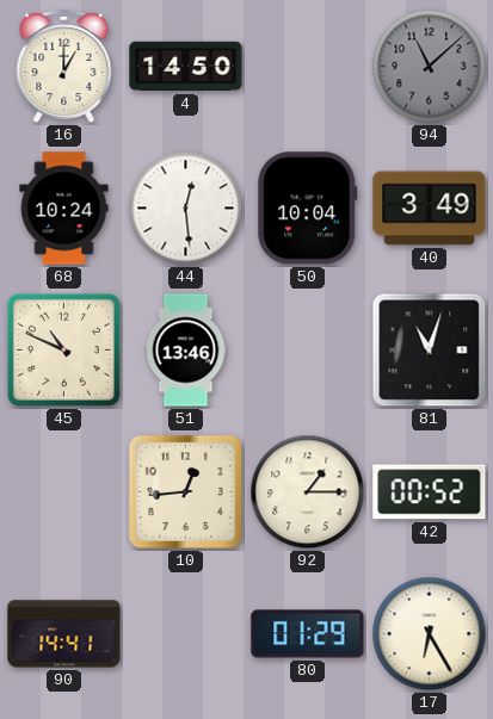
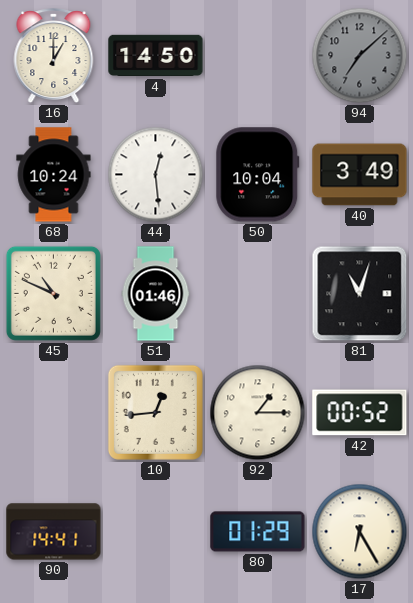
94: 11:08 -> 7:08 (360, 56)
51: 13:46 -> 01:46 (156, 294)
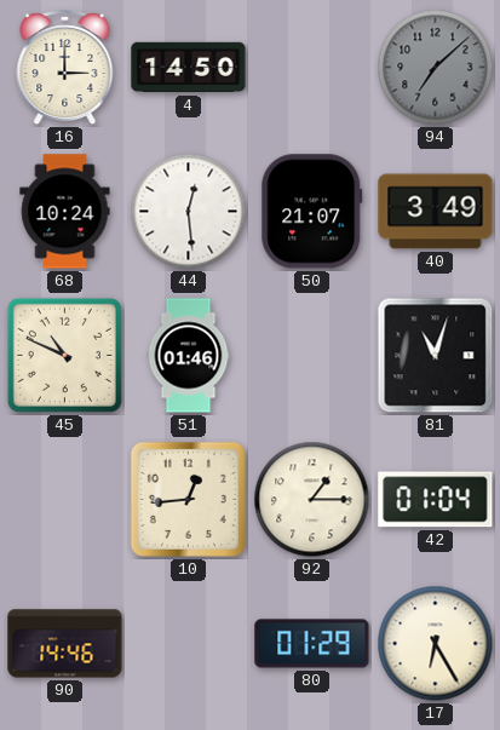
16: 1:00 -> 3:00 (65, 68)
50: 10:04 -> 21:07 (312, 212)
42: 00:52 -> 01:04 (436, 500)
90: 14:41 -> 14:46 (65, 644)
